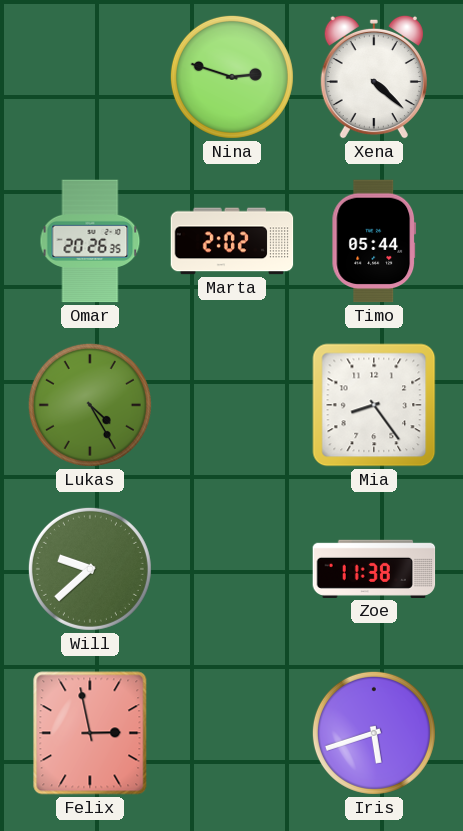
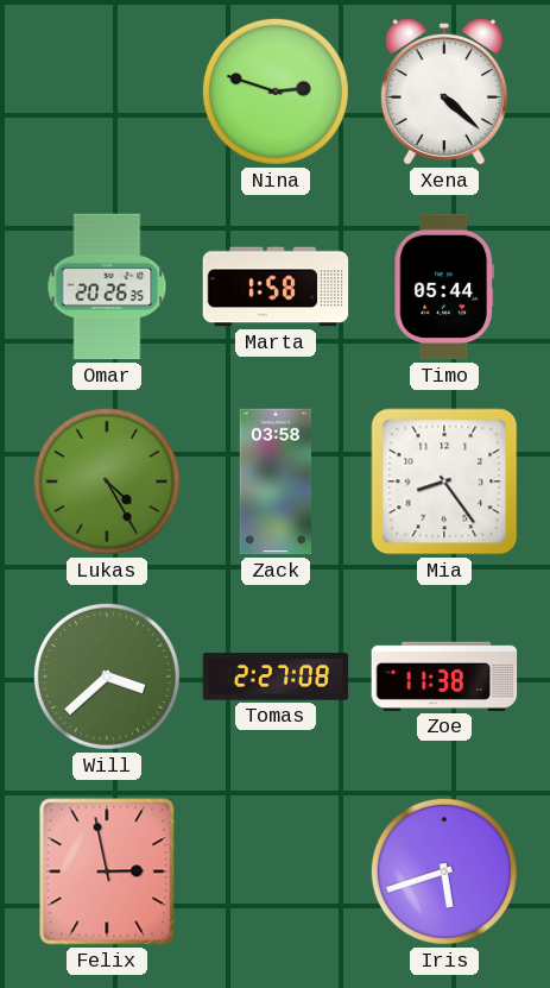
Marta: 2:02 -> 1:58 (276, 287)
Zack: none -> 03:58 (276, 482)
Will: 9:38 -> 3:38 (107, 677)
Tomas: none -> 2:27 (276, 677)
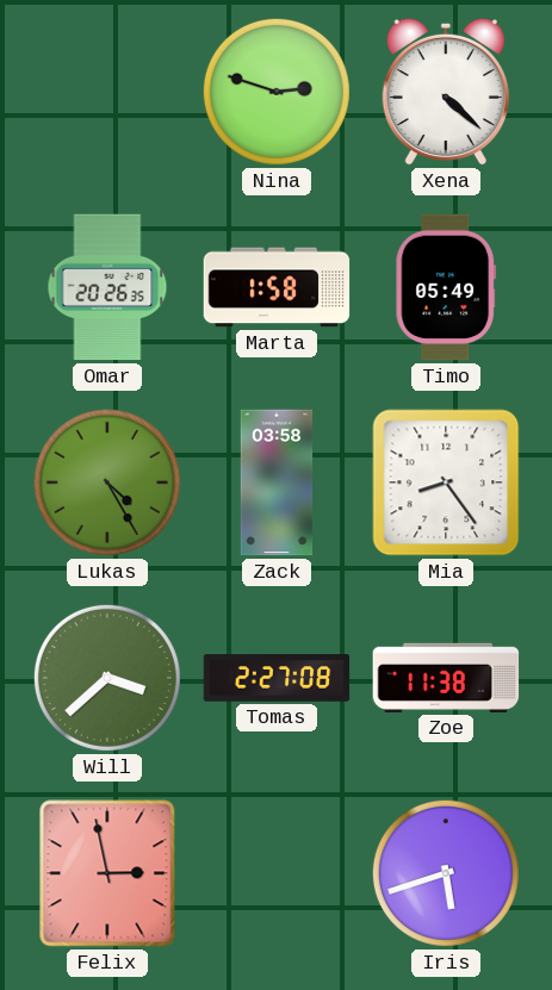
Timo: 05:44 -> 05:49 (446, 287)
